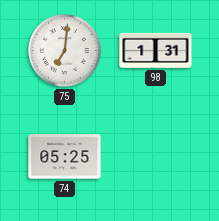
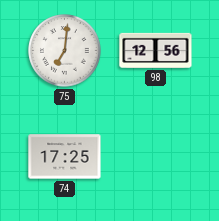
98: 1:31 -> 12:56 (156, 50)
74: 05:25 -> 17:25 (65, 157)
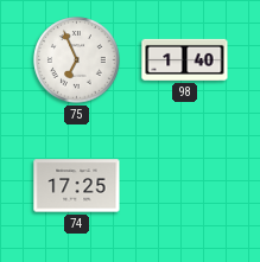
75: 7:01 -> 6:56 (77, 60)
98: 12:56 -> 1:40 (185, 59)
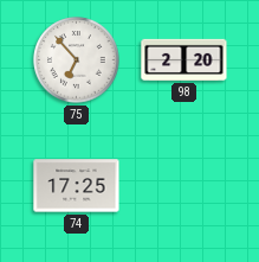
75: 6:56 -> 6:53 (77, 60)
98: 1:40 -> 2:20 (184, 59)
